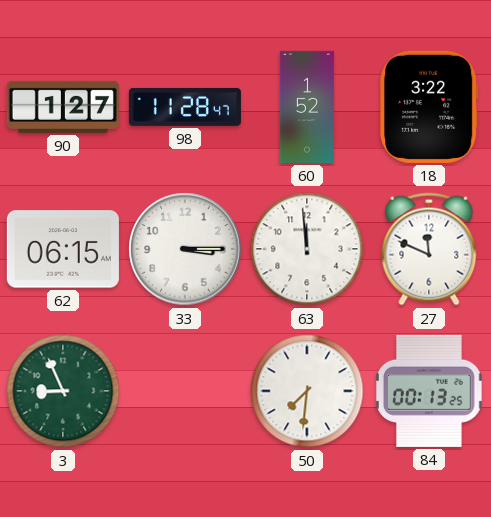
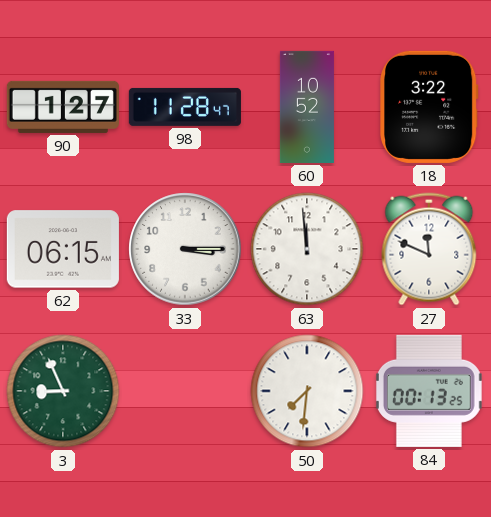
60: 1:52 -> 10:52 (307, 107)
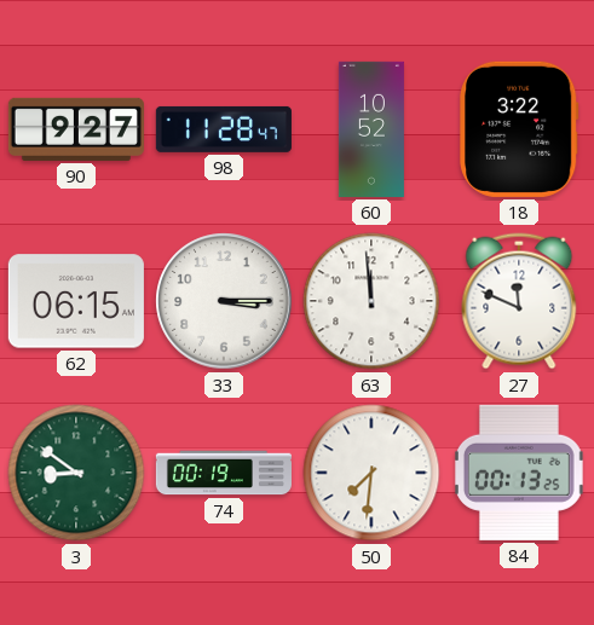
90: 1:27 -> 9:27 (76, 129)
3: 8:56 -> 8:51 (76, 473)
74: none -> 00:19 (224, 473)
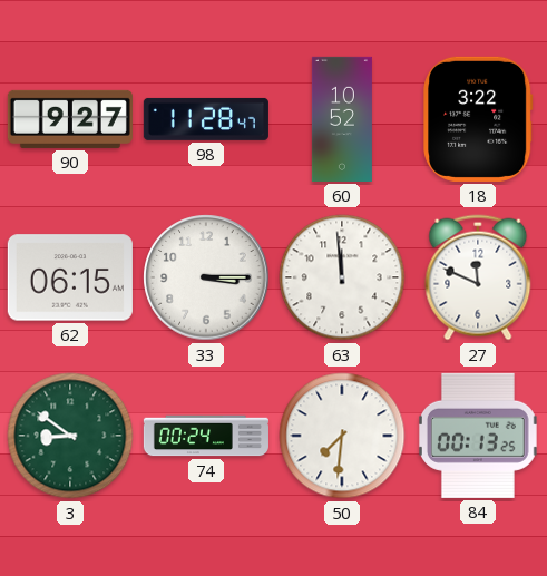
74: 00:19 -> 00:24 (206, 436)
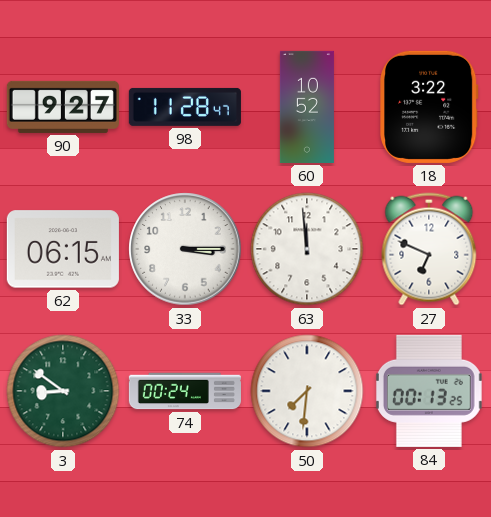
27: 11:49 -> 6:49 (429, 249)
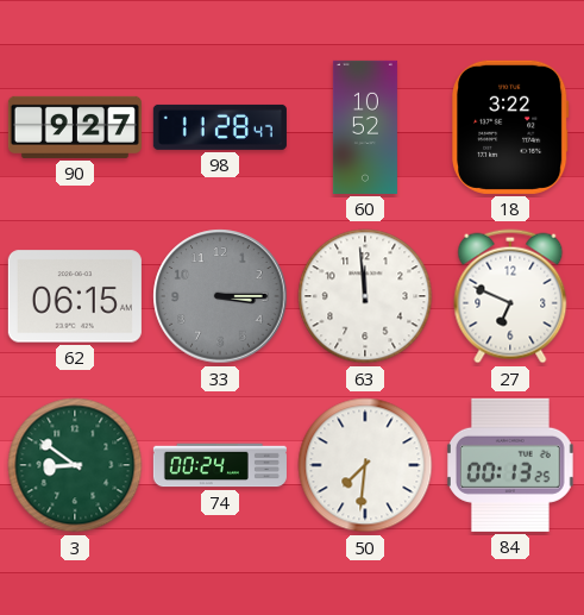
33 dial: white -> grey (220, 296)
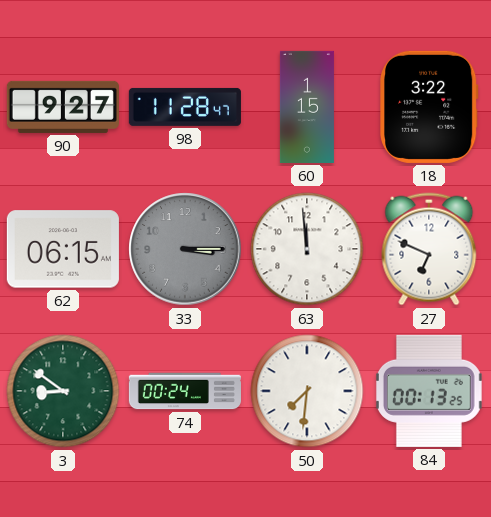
60: 10:52 -> 1:15 (307, 107)
